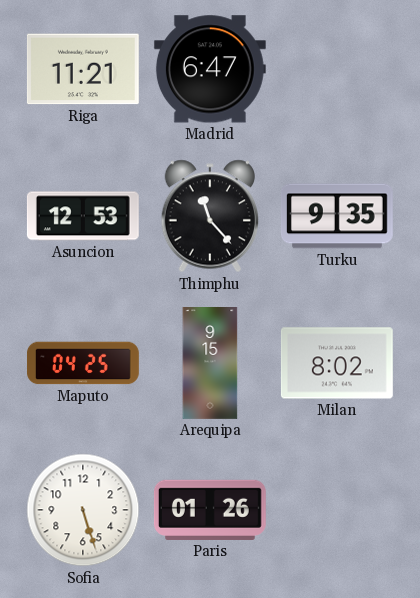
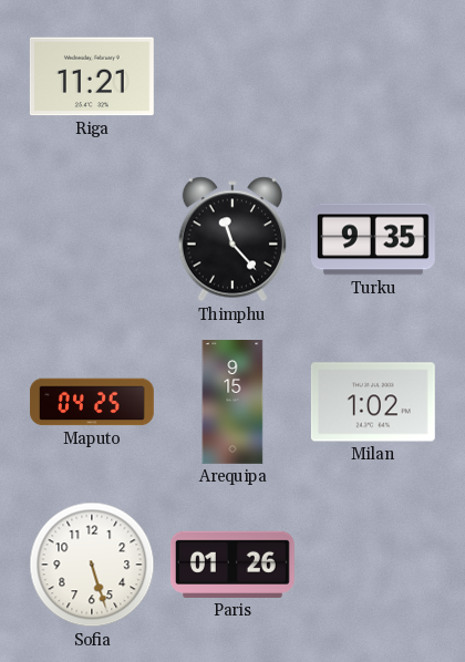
Madrid: 6:47 -> none (210, 69)
Asuncion: 12:53 -> none (83, 216)
Milan: 8:02 -> 1:02 (373, 402)
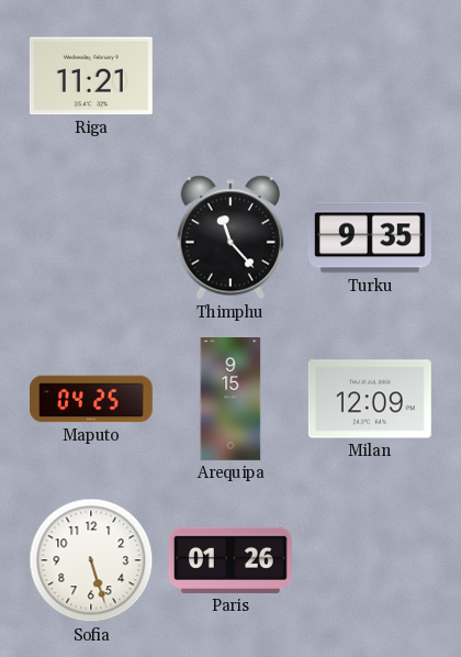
Milan: 1:02 -> 12:09 (370, 399)
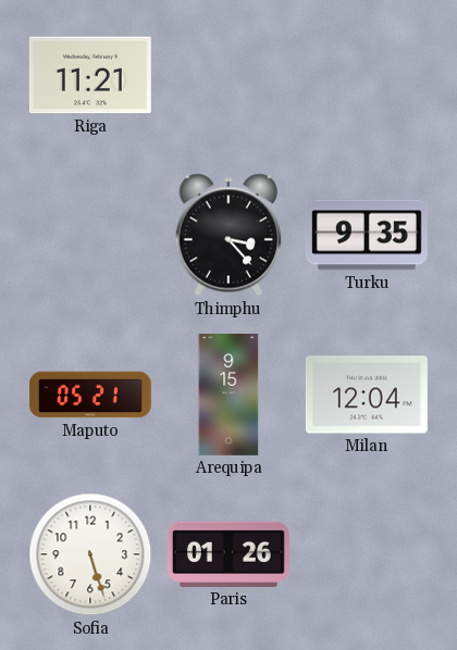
Thimphu: 11:23 -> 3:23 (227, 235)
Maputo: 04:25 -> 05:21 (91, 395)
Milan: 12:09 -> 12:04 (367, 395)
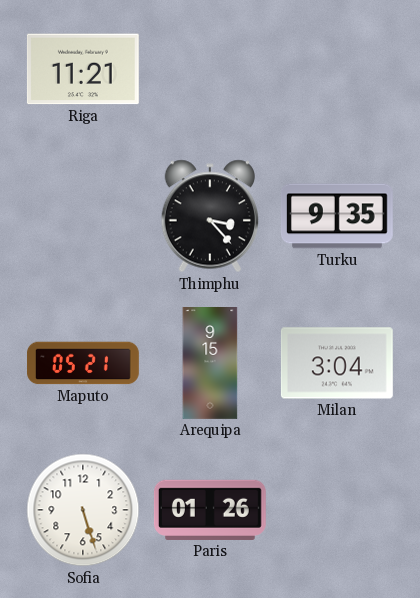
Milan: 12:04 -> 3:04 (337, 363)
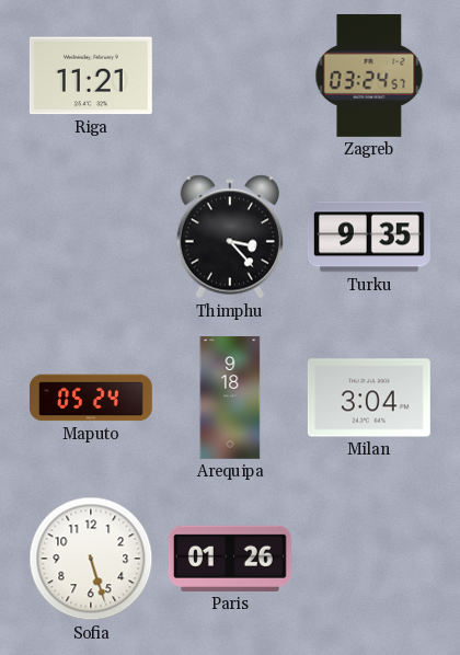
Zagreb: none -> 03:24 (369, 76)
Maputo: 05:21 -> 05:24 (92, 398)
Arequipa: 9:15 -> 9:18 (230, 399)
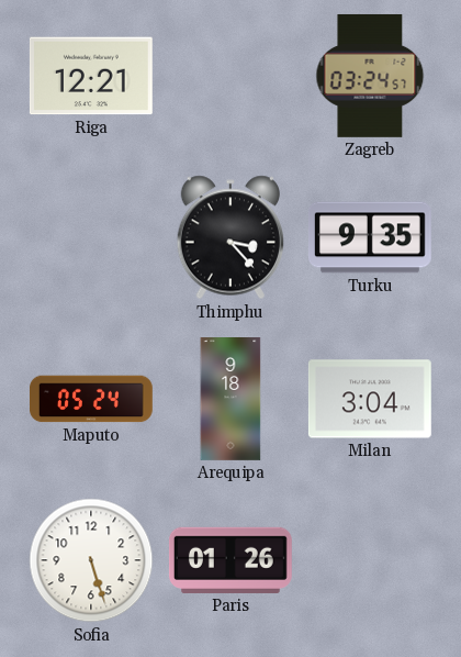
Riga: 11:21 -> 12:21 (91, 76)
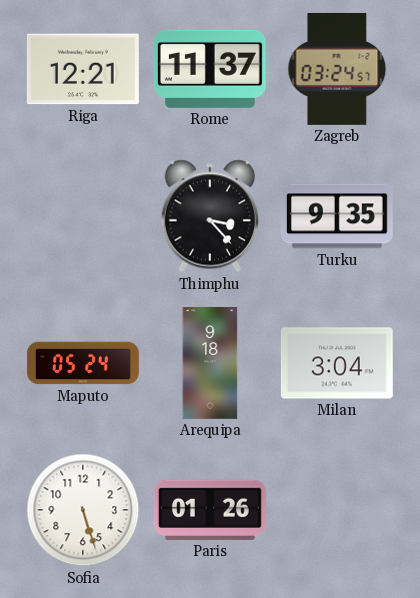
Rome: none -> 11:37 (210, 69)
